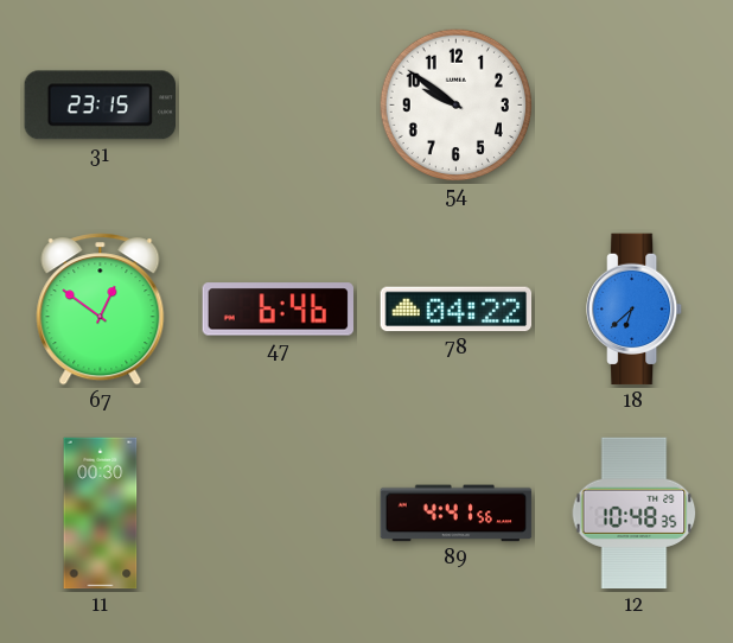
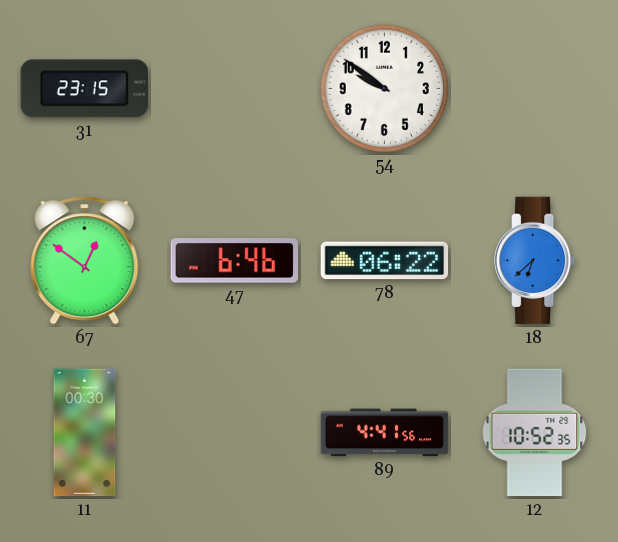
78: 04:22 -> 06:22 (385, 261)
12: 10:48 -> 10:52 (535, 433)
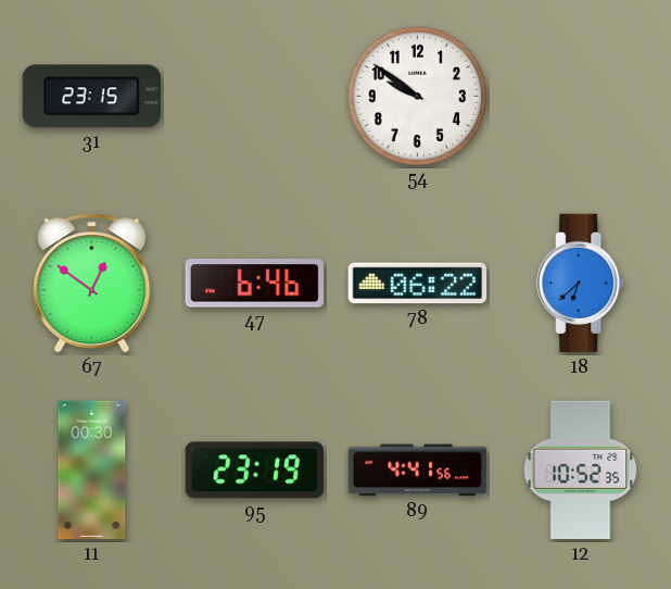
95: none -> 23:19 (255, 471)
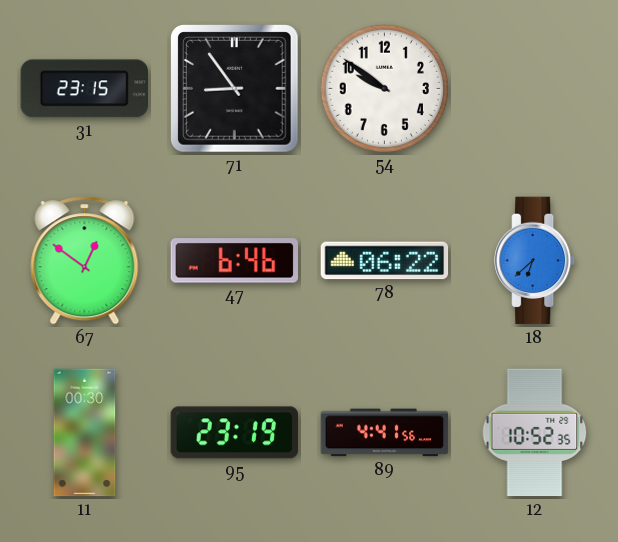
71: none -> 8:54 (235, 89)
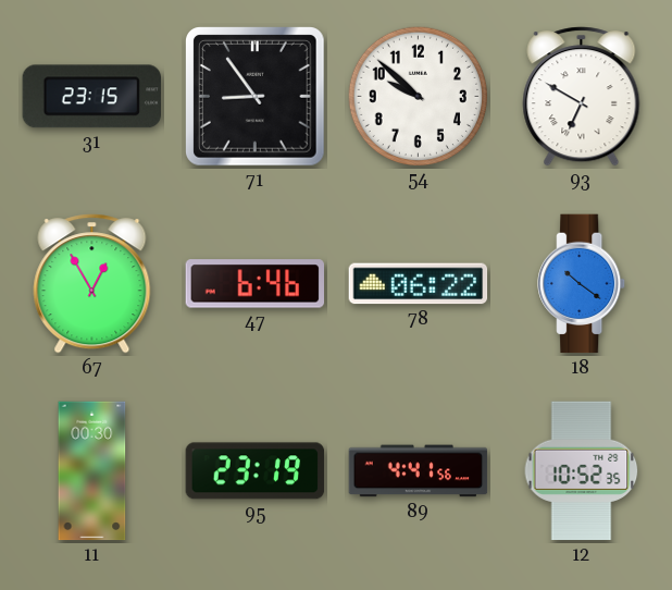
54: 9:51 -> 9:52 (418, 96)
93: none -> 6:50 (582, 97)
67: 12:51 -> 12:55 (92, 284)
18: 6:38 -> 10:21 (582, 284)
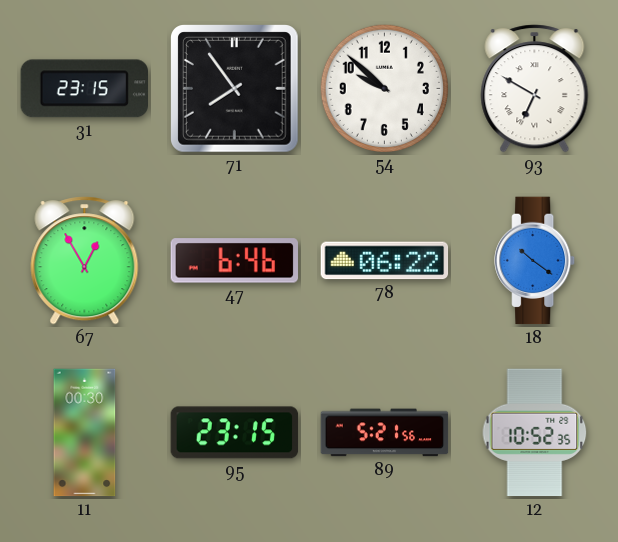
71: 8:54 -> 7:54 (235, 89)
95: 23:19 -> 23:15 (235, 433)
89: 4:41 -> 5:21 (385, 433)
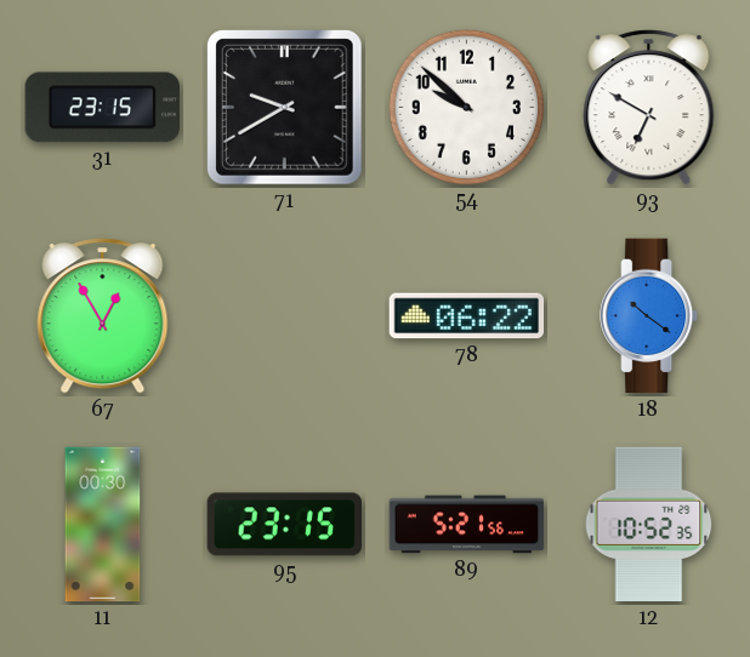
71: 7:54 -> 9:40 (285, 108)
47: 6:46 -> none (235, 261)
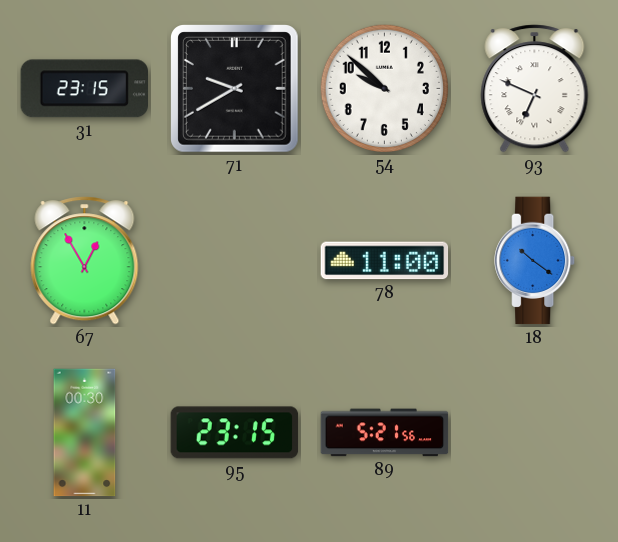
93: 6:50 -> 6:49 (535, 89)
78: 06:22 -> 11:00 (385, 261)
12: 10:52 -> none (649, 525)
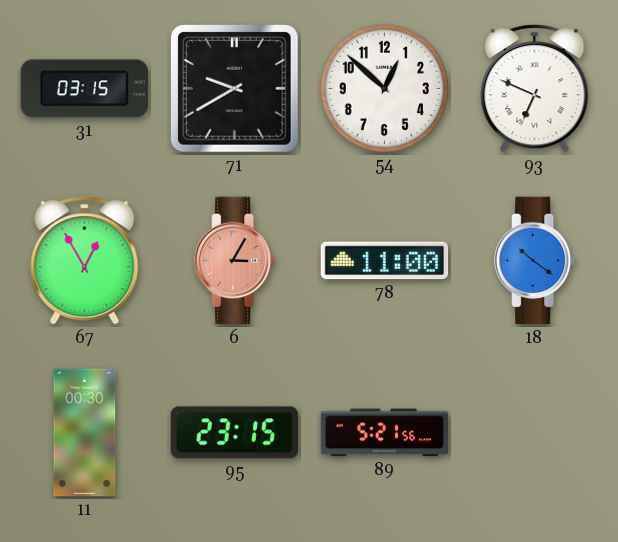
31: 23:15 -> 03:15 (84, 89)
54: 9:52 -> 12:52 (384, 88)
6: none -> 3:05 (235, 261)
